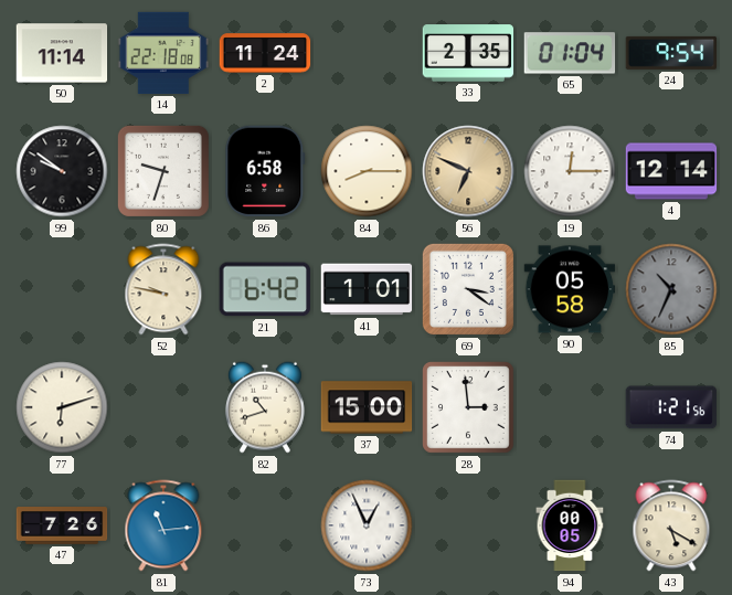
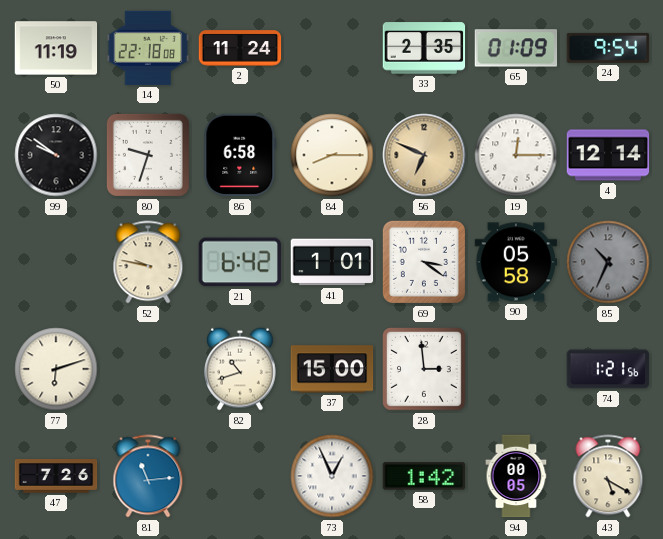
50: 11:14 -> 11:19 (56, 48)
65: 01:04 -> 01:09 (516, 48)
58: none -> 1:42 (424, 476)
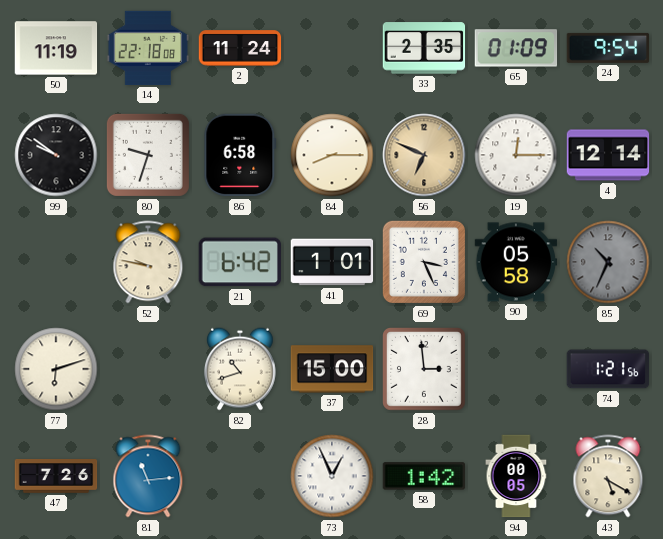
69: 3:21 -> 3:26 (424, 262)
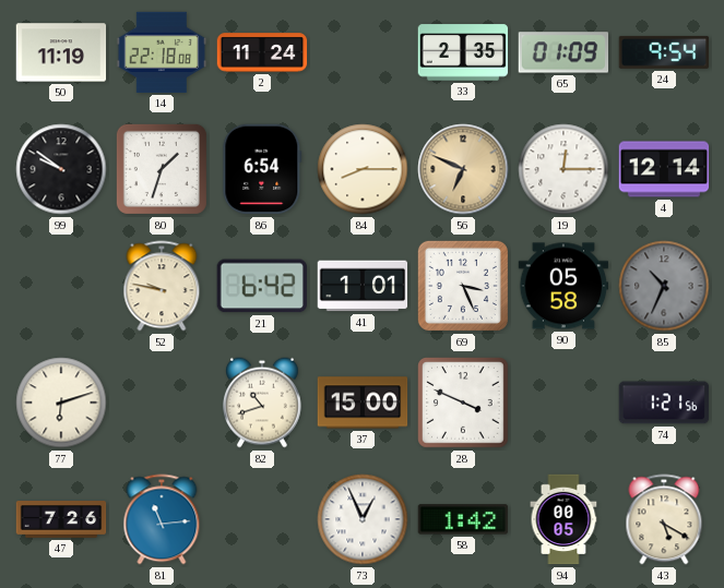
80: 9:33 -> 1:33 (162, 169)
86: 6:58 -> 6:54 (262, 169)
28: 2:59 -> 3:49 (464, 404)
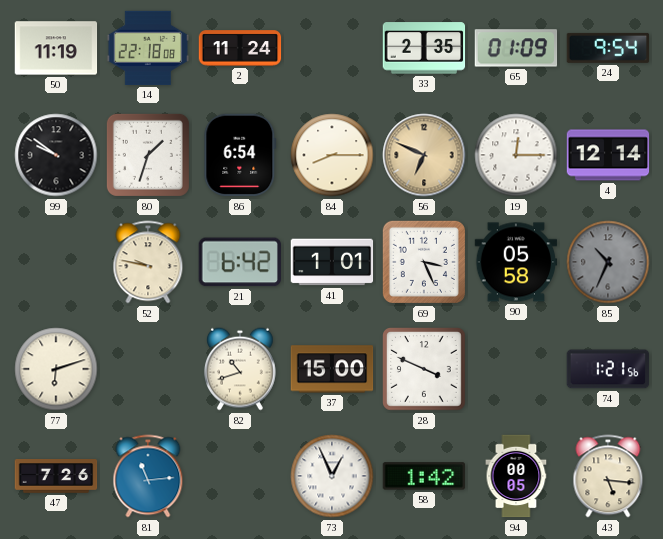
43: 5:20 -> 5:16 (608, 476)
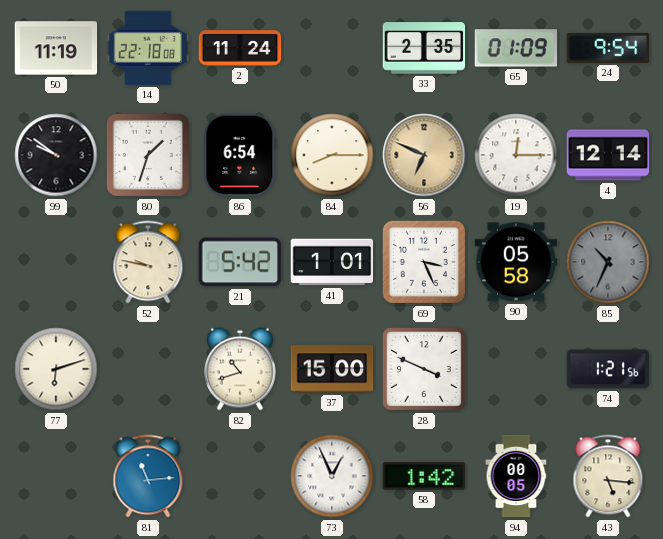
21: 6:42 -> 5:42 (240, 262)
47: 7:26 -> none (56, 477)
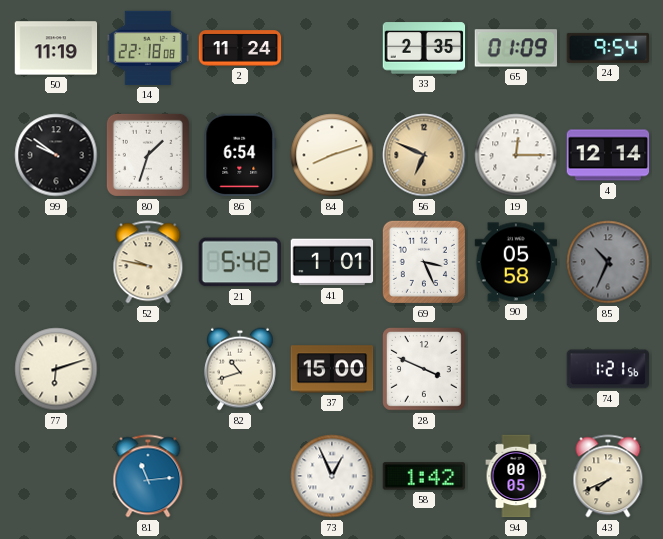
84: 8:15 -> 8:12 (332, 155)
43: 5:16 -> 7:41 (608, 476)
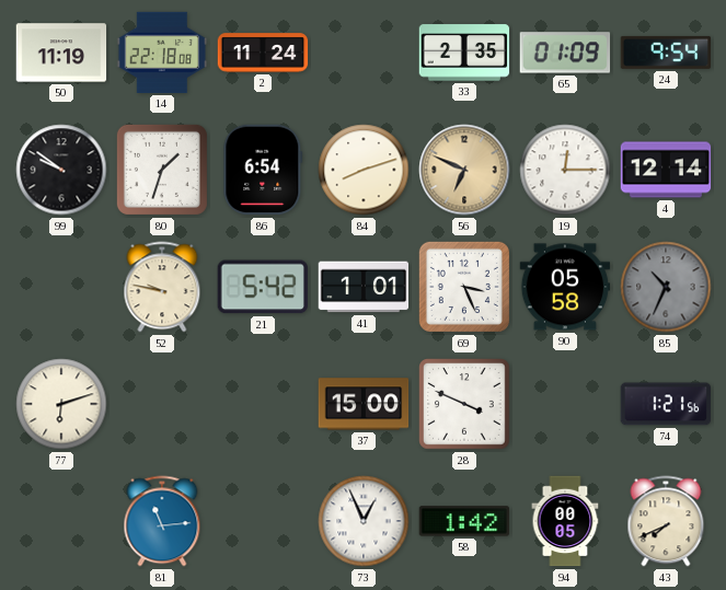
82: 10:42 -> none (240, 369)
